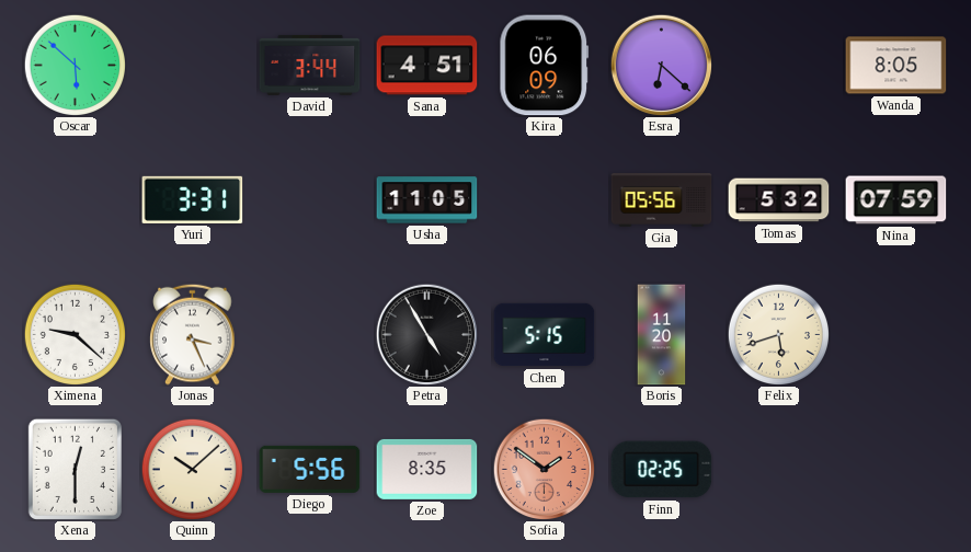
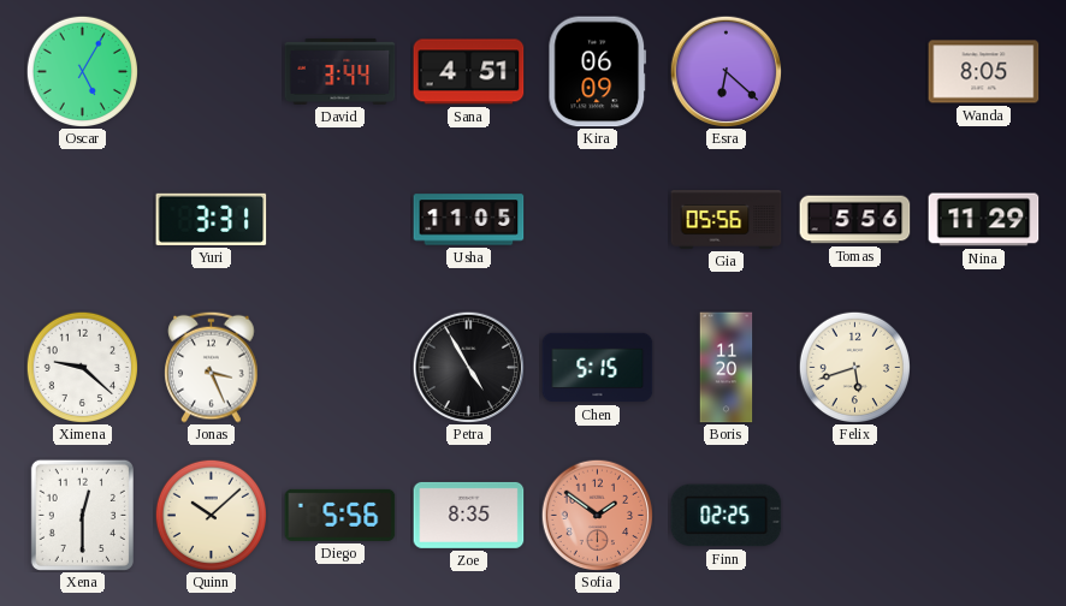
Oscar: 5:52 -> 5:05 (82, 71)
Tomas: 5:32 -> 5:56 (855, 220)
Nina: 07:59 -> 11:29 (984, 220)
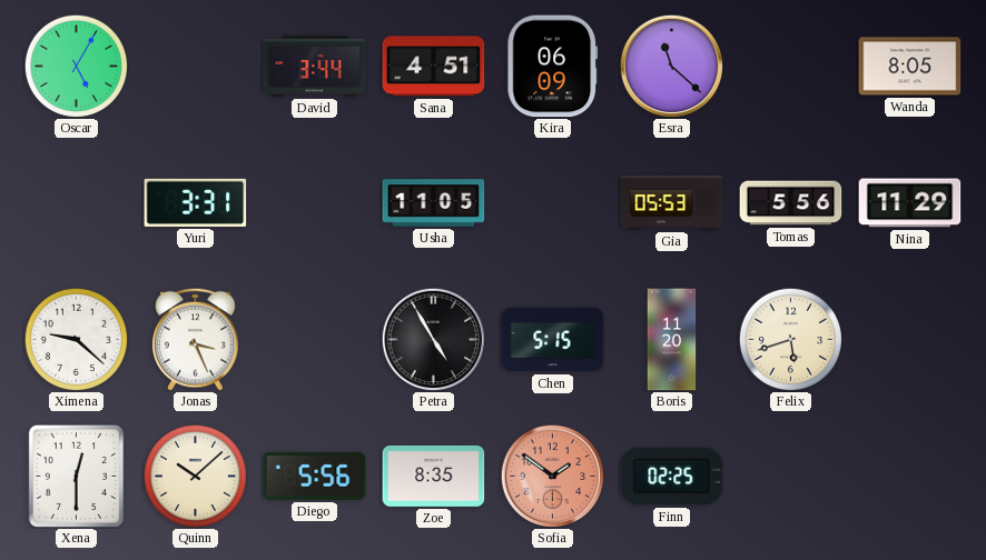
Esra: 6:22 -> 11:22 (671, 66)
Gia: 05:56 -> 05:53 (672, 203)
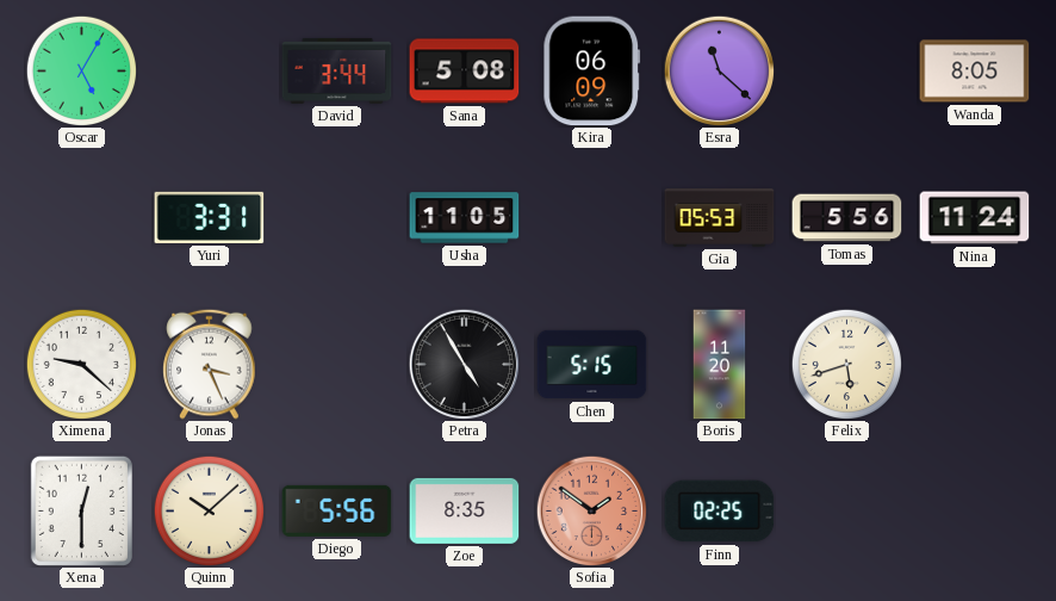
Sana: 4:51 -> 5:08 (465, 72)
Nina: 11:29 -> 11:24 (975, 218)
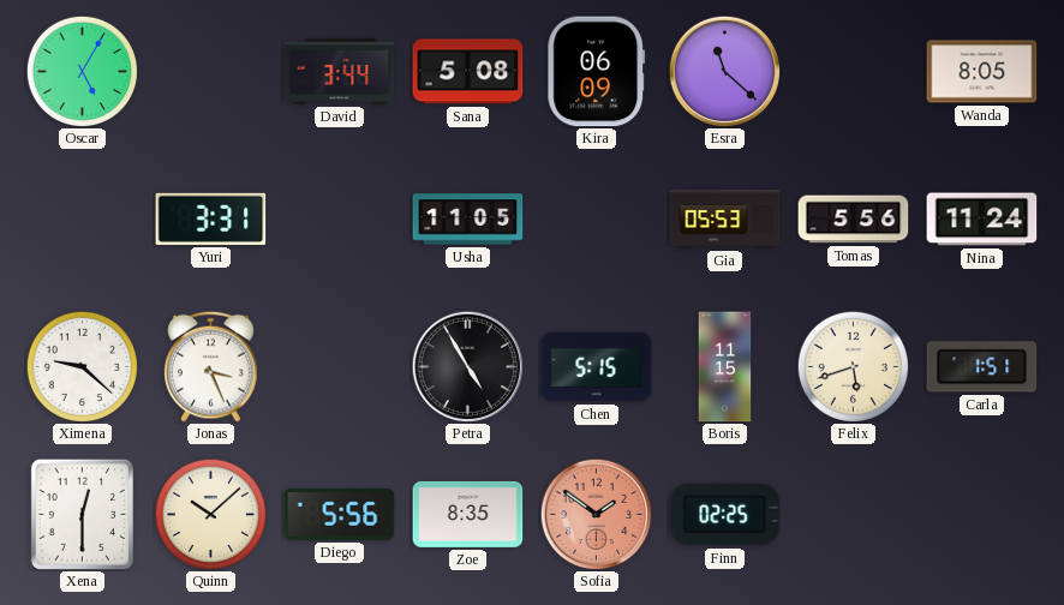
Boris: 11:20 -> 11:15 (725, 367)
Carla: none -> 1:51 (982, 367)
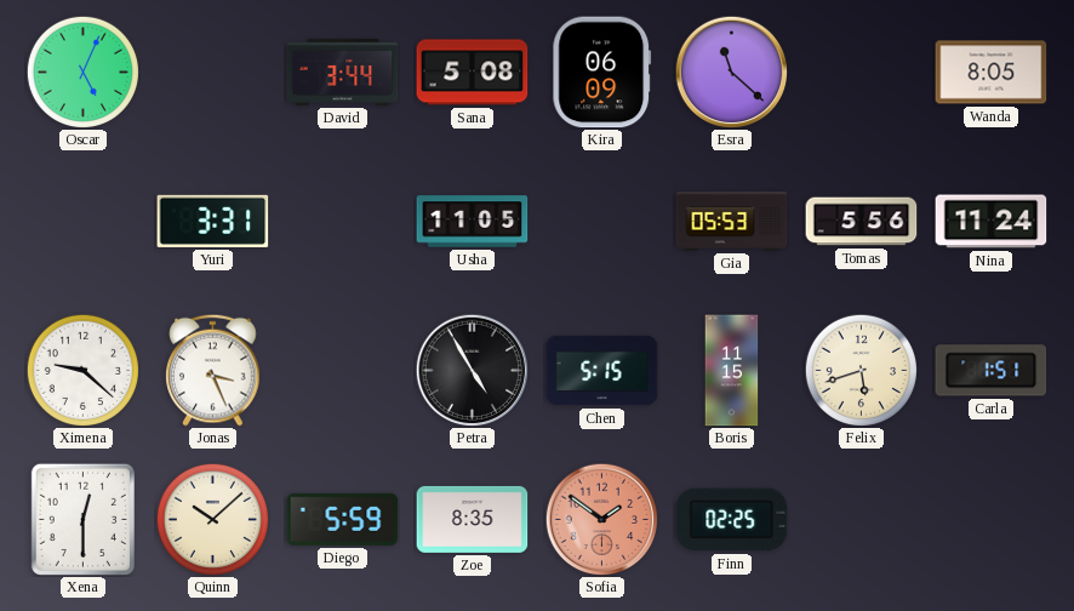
Oscar: 5:05 -> 5:04 (82, 72)
Diego: 5:56 -> 5:59 (343, 519)
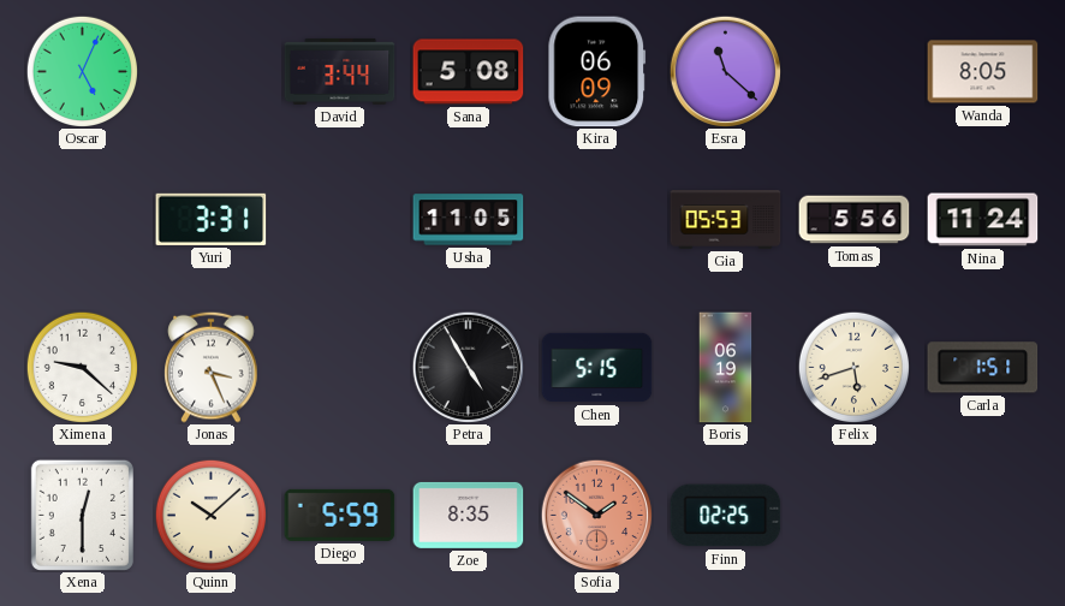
Boris: 11:15 -> 06:19 (726, 368)
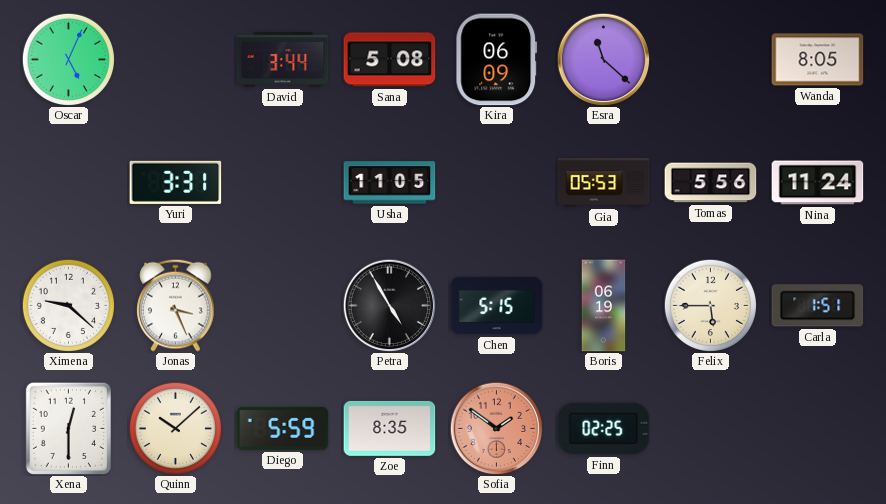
Felix: 5:42 -> 5:45 (710, 305)
